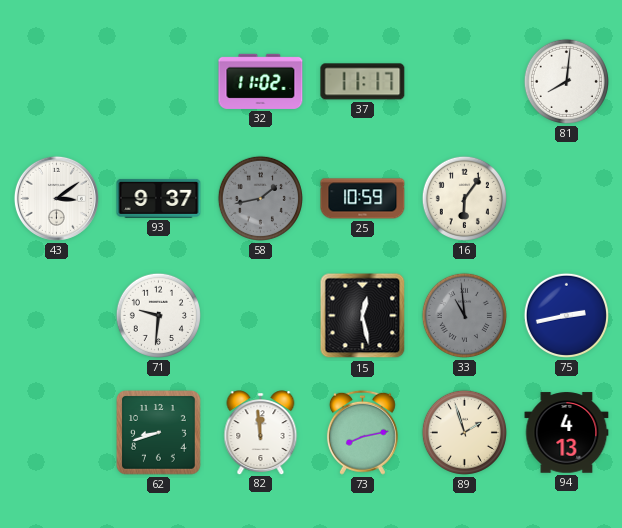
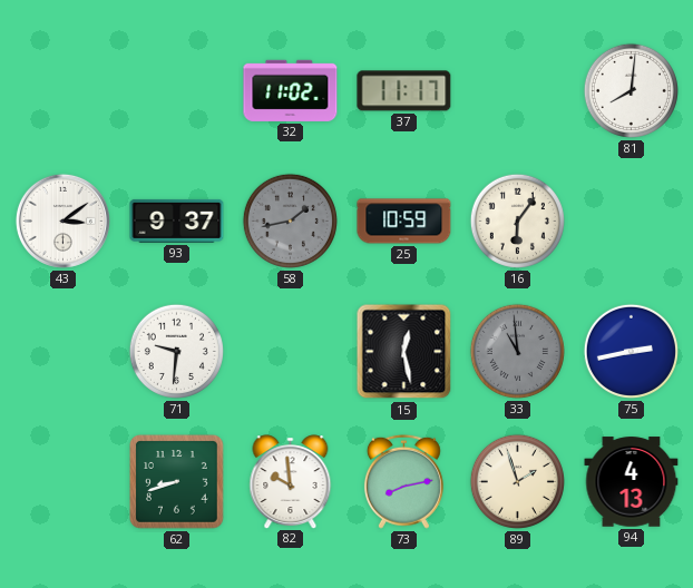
82: 11:59 -> 9:59 (291, 481)
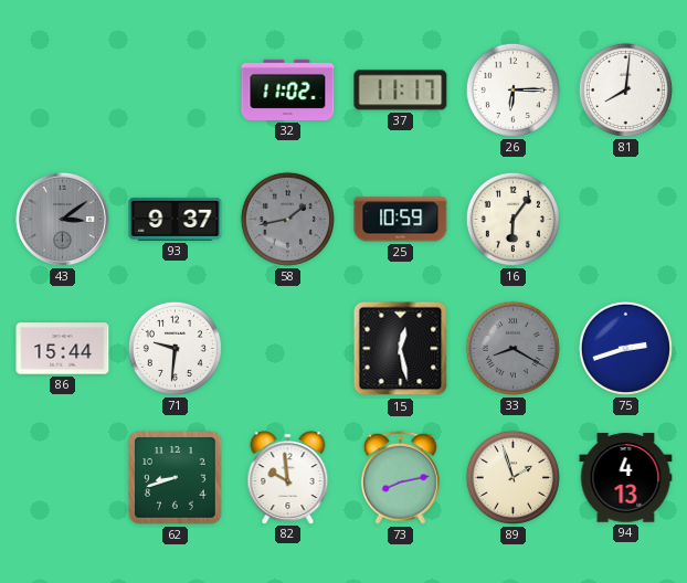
26: none -> 6:15 (512, 89)
43 dial: white -> grey (62, 219)
86: none -> 15:44 (63, 349)
33: 10:59 -> 8:20 (512, 348)
75: 2:43 -> 2:42 (625, 348)
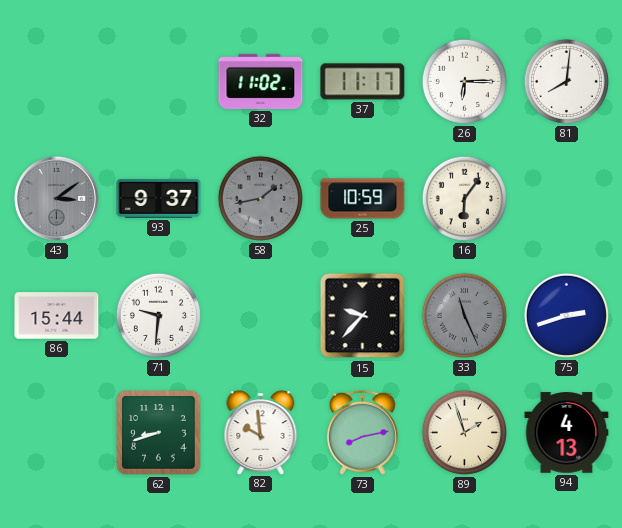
15: 12:28 -> 9:37 (363, 316)
33: 8:20 -> 11:26 (464, 315)
